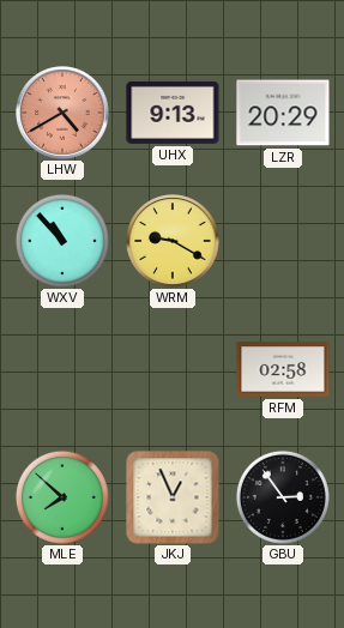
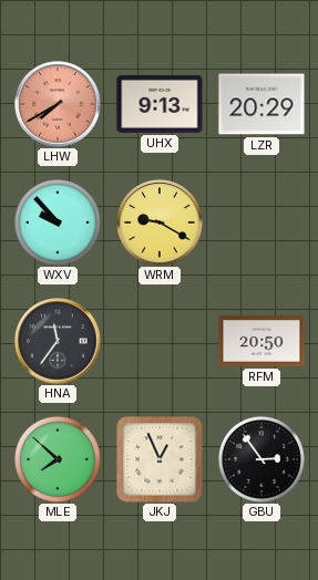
LHW: 4:40 -> 7:40 (58, 104)
WXV: 10:53 -> 9:53 (58, 222)
HNA: none -> 11:36 (58, 341)
RFM: 02:58 -> 20:50 (261, 341)
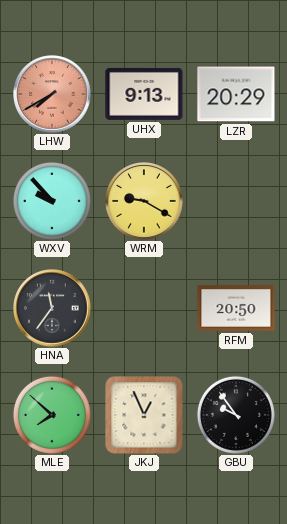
GBU: 2:54 -> 9:54 (236, 415)
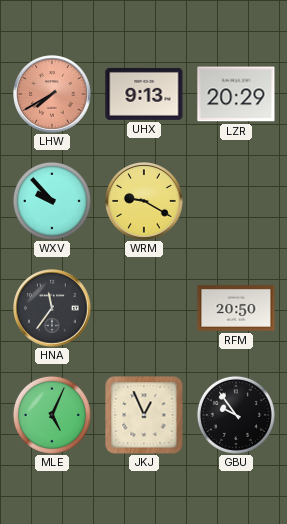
MLE: 7:52 -> 5:04 (52, 415)
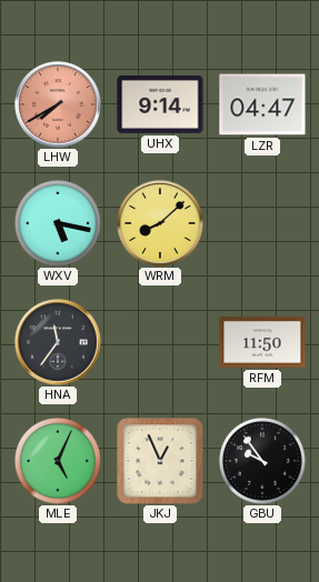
UHX: 9:13 -> 9:14 (160, 104)
LZR: 20:29 -> 04:47 (262, 104)
WXV: 9:53 -> 5:17 (58, 223)
WRM: 9:20 -> 8:08 (160, 223)
RFM: 20:50 -> 11:50 (262, 342)
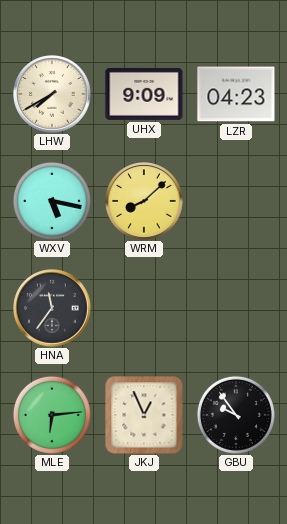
LHW dial: salmon -> cream (52, 94)
UHX: 9:14 -> 9:09 (144, 94)
LZR: 04:47 -> 04:23 (236, 94)
RFM: 11:50 -> none (262, 342)
MLE: 5:04 -> 6:14 (52, 415)
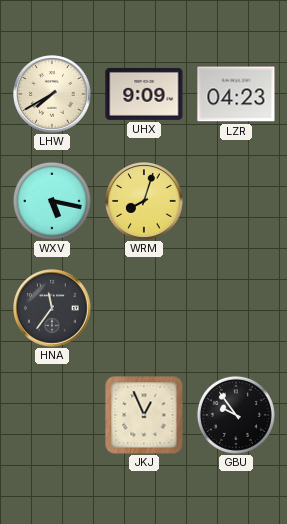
WRM: 8:08 -> 8:03 (144, 201)
MLE: 6:14 -> none (52, 415)
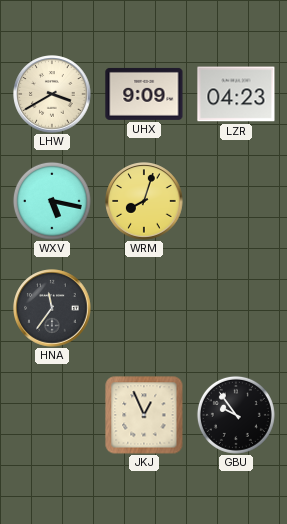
LHW: 7:40 -> 3:40 (52, 94)
